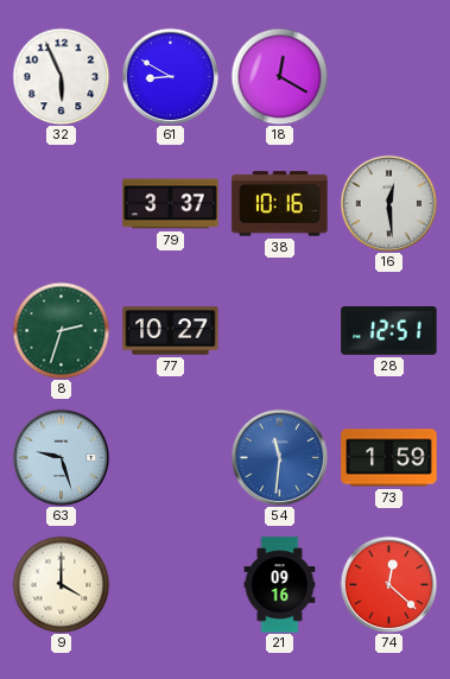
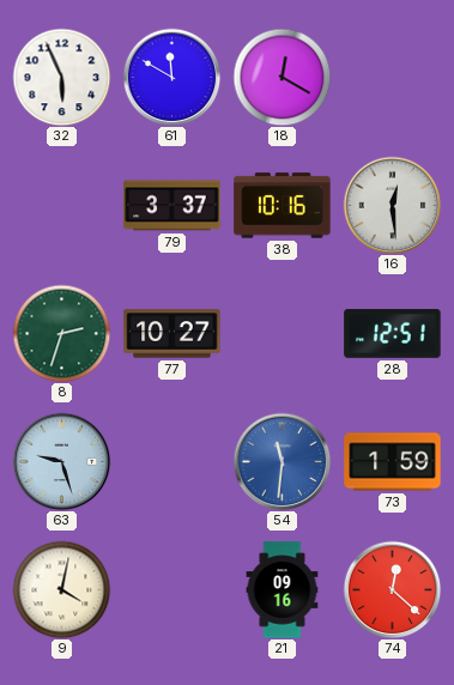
61: 8:50 -> 11:50 (171, 77)
9: 4:00 -> 4:02 (61, 589)
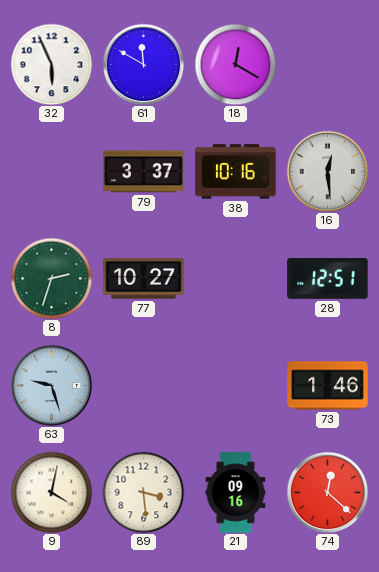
54: 11:31 -> none (282, 461)
73: 1:59 -> 1:46 (328, 386)
89: none -> 3:29 (143, 492)
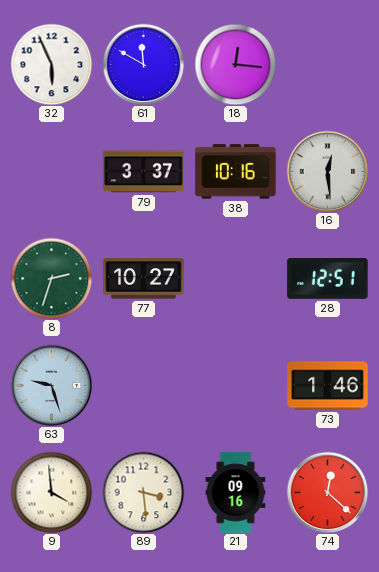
18: 12:20 -> 12:16 (235, 64)
9: 4:02 -> 3:59 (51, 492)
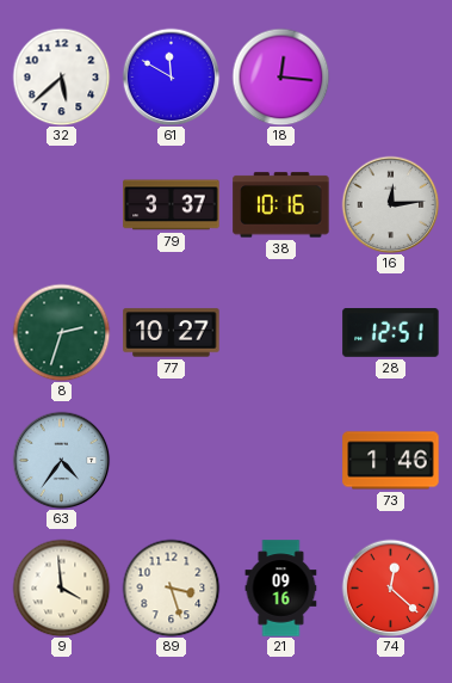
32: 5:56 -> 5:38 (61, 76)
16: 12:29 -> 12:14 (390, 204)
63: 9:27 -> 4:36 (61, 460)
89: 3:29 -> 3:27 (171, 587)
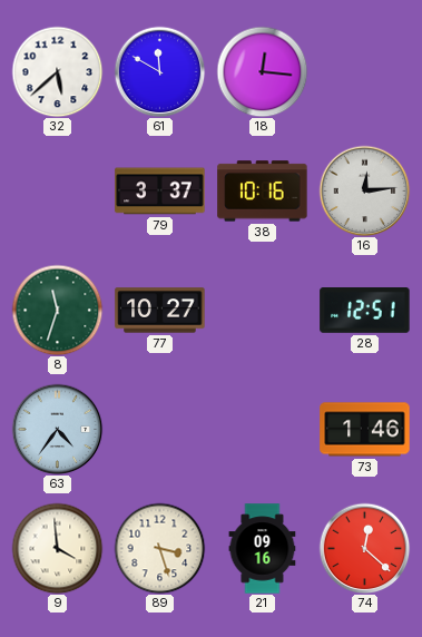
8: 2:33 -> 11:33 (57, 310)
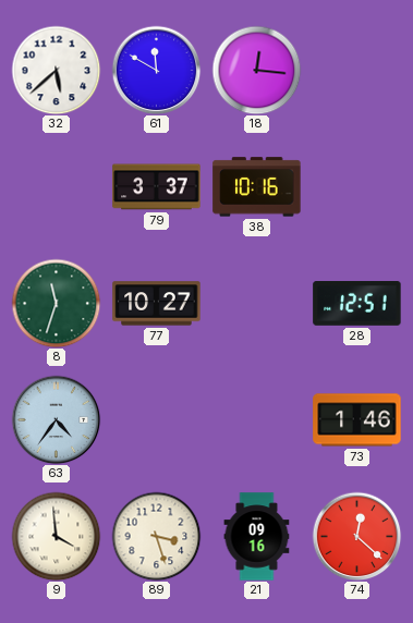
16: 12:14 -> none (364, 190)
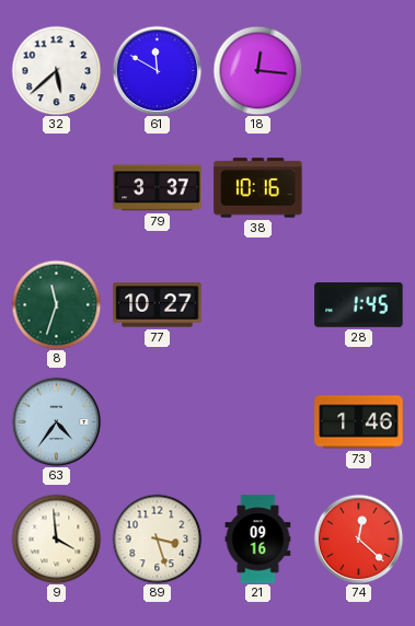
28: 12:51 -> 1:45 (359, 305)
